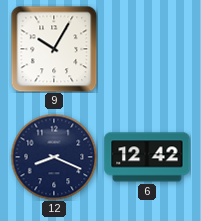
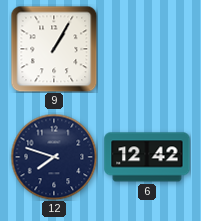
9: 10:05 -> 1:05 (54, 49)
12: 8:19 -> 7:48 (54, 157)
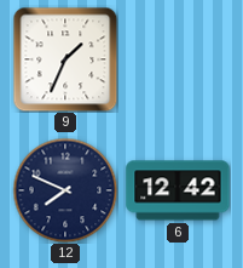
9: 1:05 -> 1:34 (65, 59)
12: 7:48 -> 7:49 (65, 190)
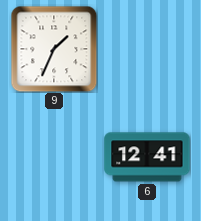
12: 7:49 -> none (65, 190)
6: 12:42 -> 12:41 (147, 157)
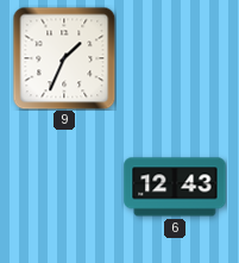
6: 12:41 -> 12:43 (175, 187)
